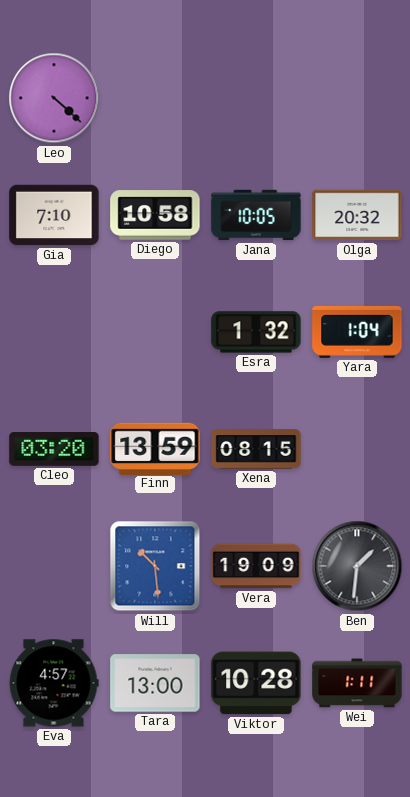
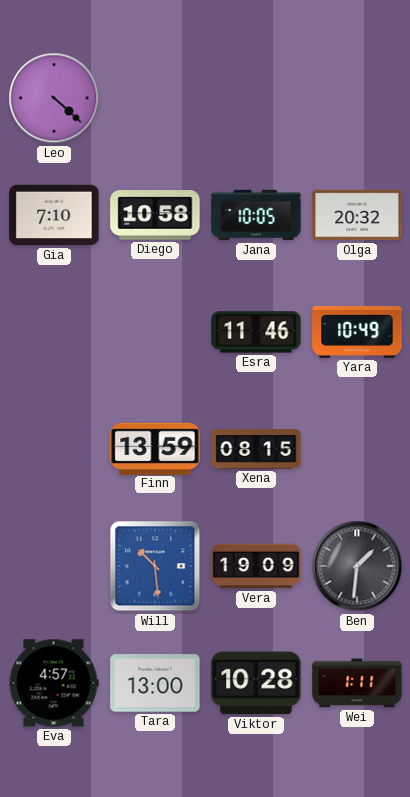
Esra: 1:32 -> 11:46 (256, 332)
Yara: 1:04 -> 10:49 (357, 332)
Cleo: 03:20 -> none (54, 450)
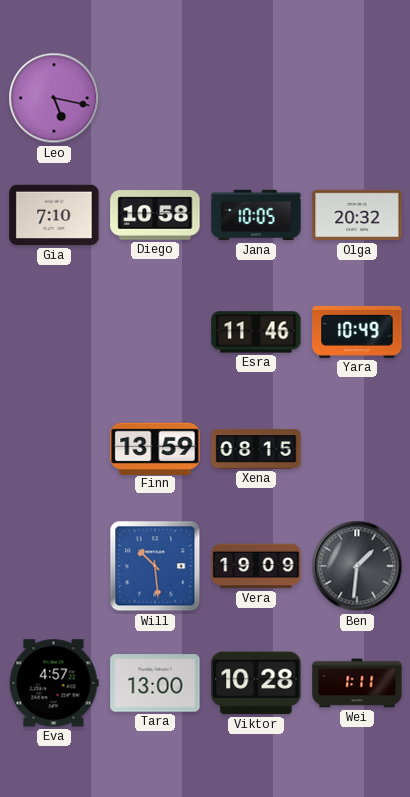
Leo: 4:22 -> 5:17 (54, 98)
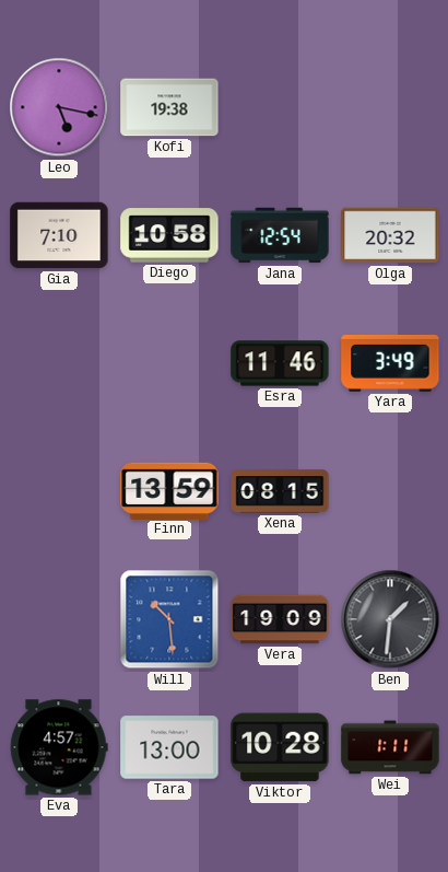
Kofi: none -> 19:38 (169, 107)
Jana: 10:05 -> 12:54 (280, 235)
Yara: 10:49 -> 3:49 (390, 363)
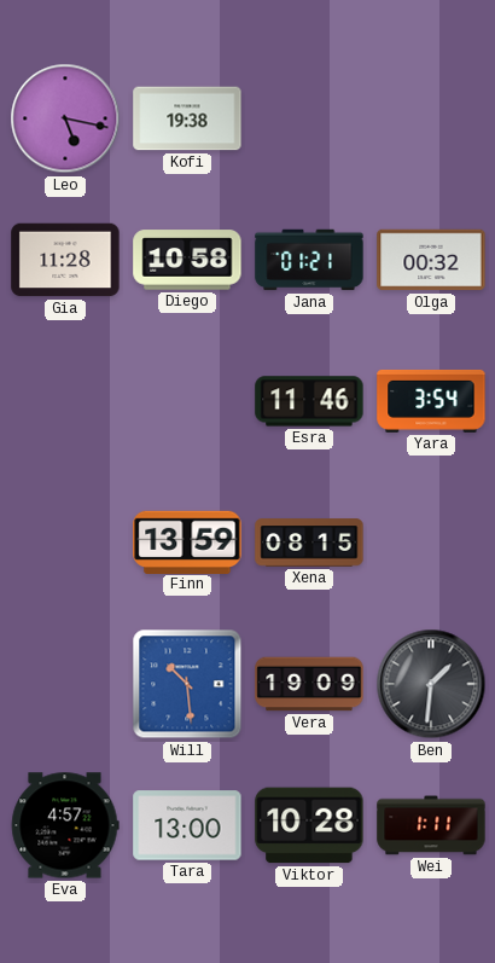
Gia: 7:10 -> 11:28 (65, 260)
Jana: 12:54 -> 01:21 (309, 260)
Olga: 20:32 -> 00:32 (431, 260)
Yara: 3:49 -> 3:54 (431, 401)
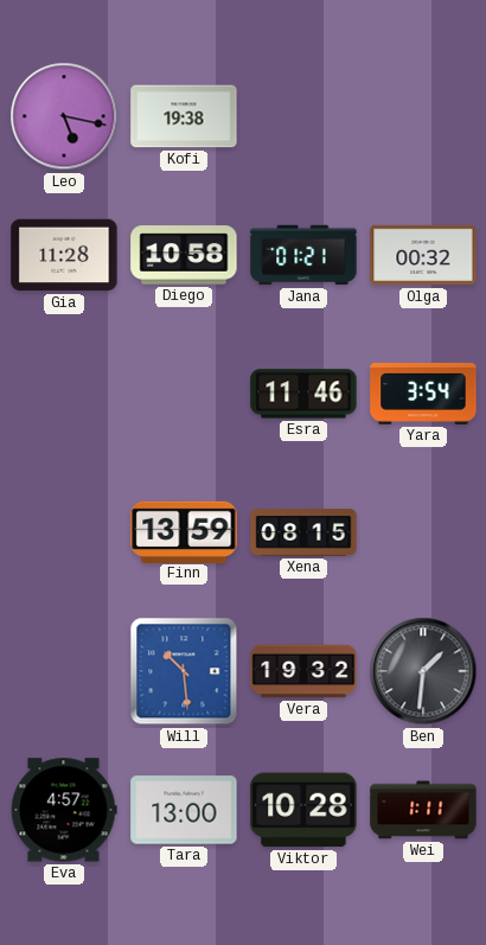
Vera: 19:09 -> 19:32 (303, 671)
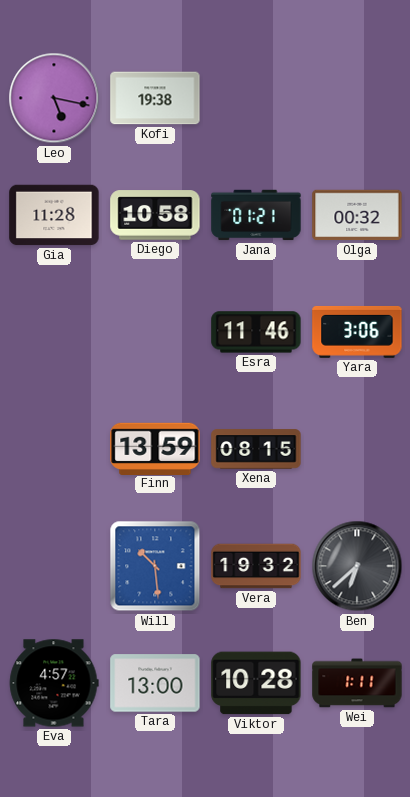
Yara: 3:54 -> 3:06 (357, 332)
Ben: 1:31 -> 6:38 (357, 566)
